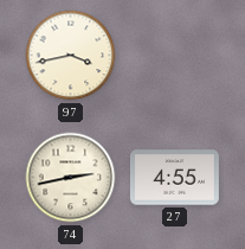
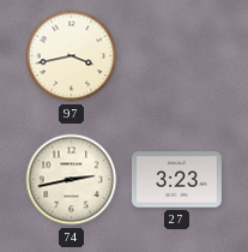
27: 4:55 -> 3:23 (176, 180)
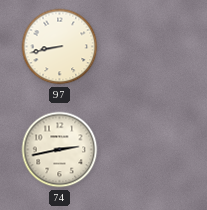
97: 3:43 -> 8:43 (60, 47)
27: 3:23 -> none (176, 180)
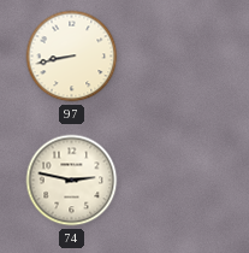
74: 2:43 -> 2:47 (72, 181)
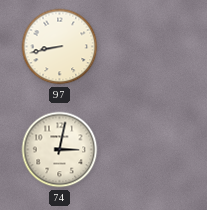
74: 2:47 -> 3:02 (60, 150)
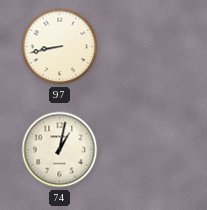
74: 3:02 -> 1:02 (60, 150)
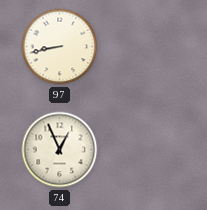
74: 1:02 -> 12:56 (60, 150)
